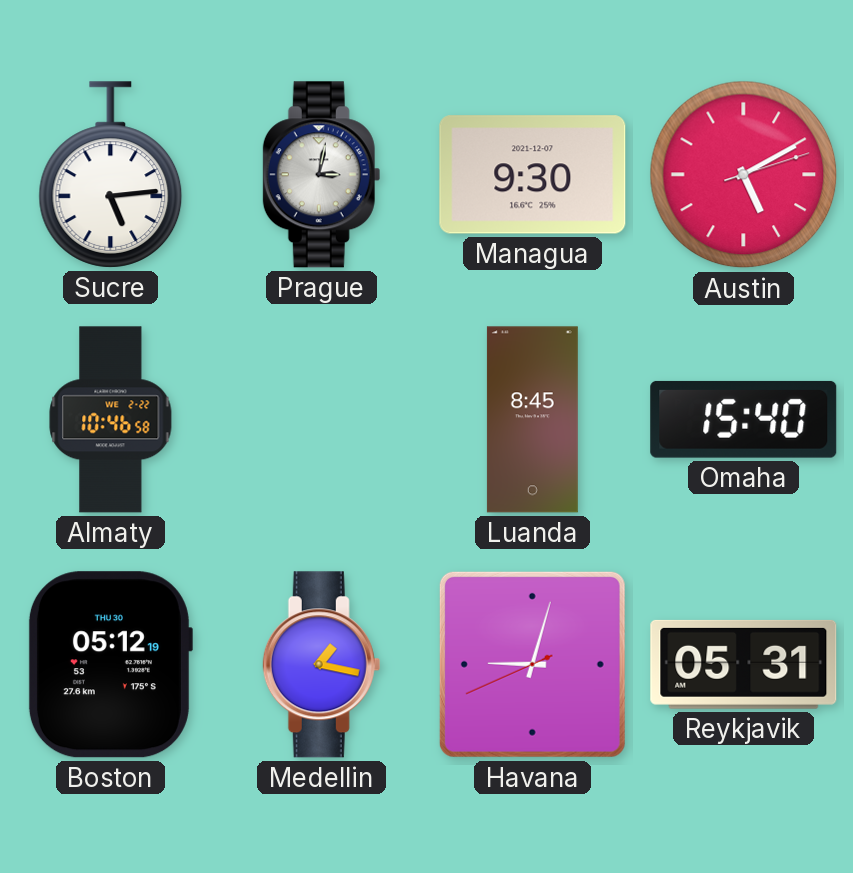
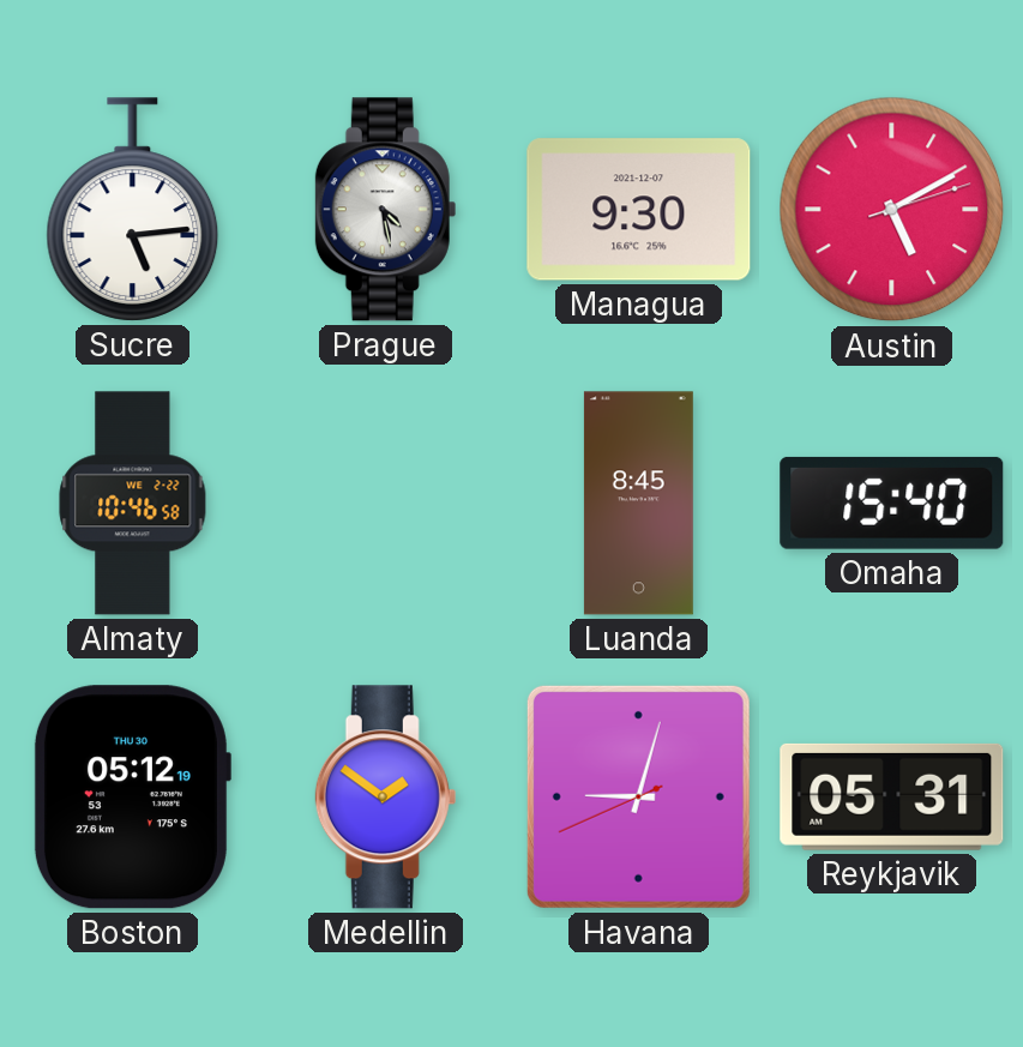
Prague: 3:02 -> 4:28 (386, 210)
Medellin: 1:17 -> 1:51 (386, 798)
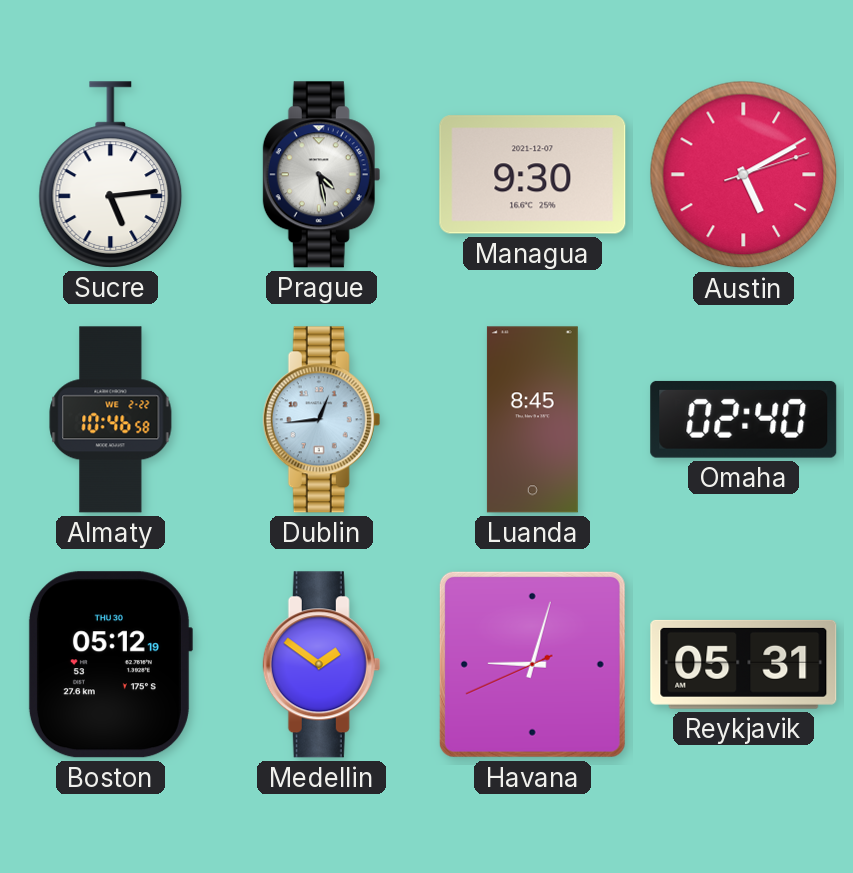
Dublin: none -> 12:44 (322, 420)
Omaha: 15:40 -> 02:40 (744, 419)
